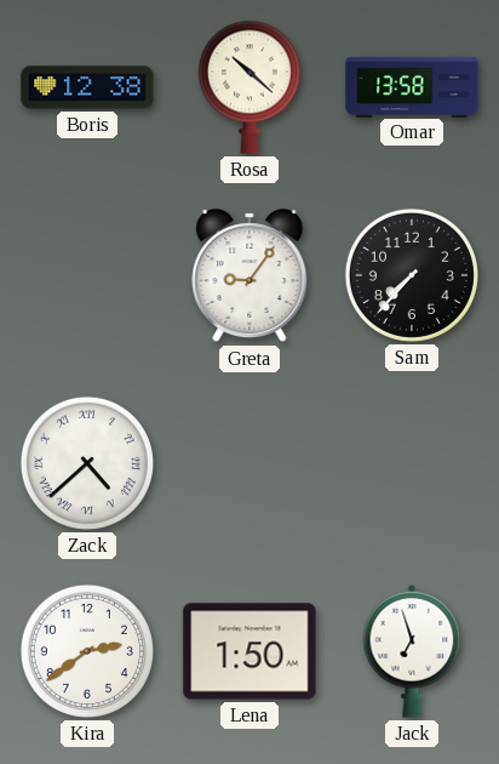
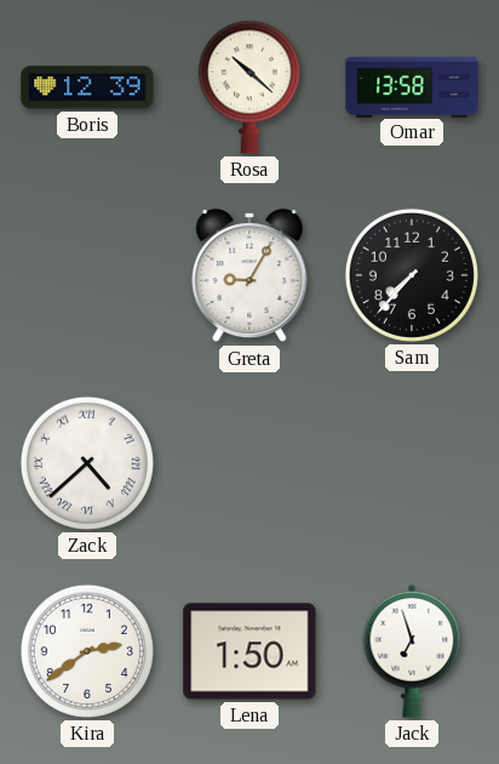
Boris: 12:38 -> 12:39 (87, 87)
Greta: 9:06 -> 9:05 (249, 275)
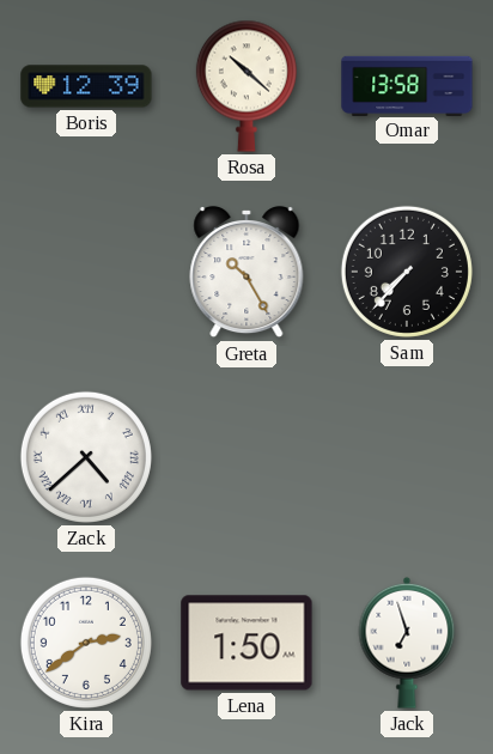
Greta: 9:05 -> 10:25 (246, 272)
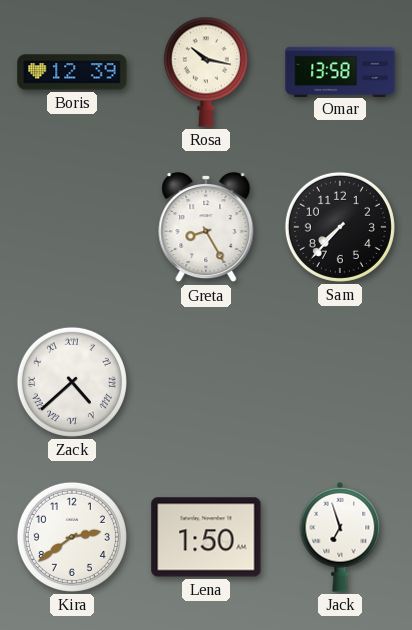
Rosa: 10:22 -> 10:17 (206, 72)
Greta: 10:25 -> 8:25 (206, 227)
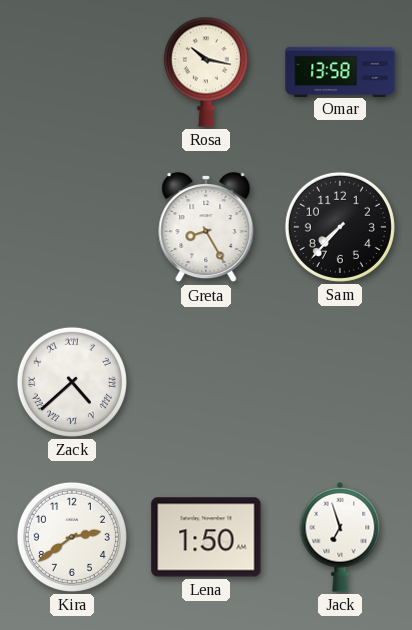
Boris: 12:39 -> none (72, 72)
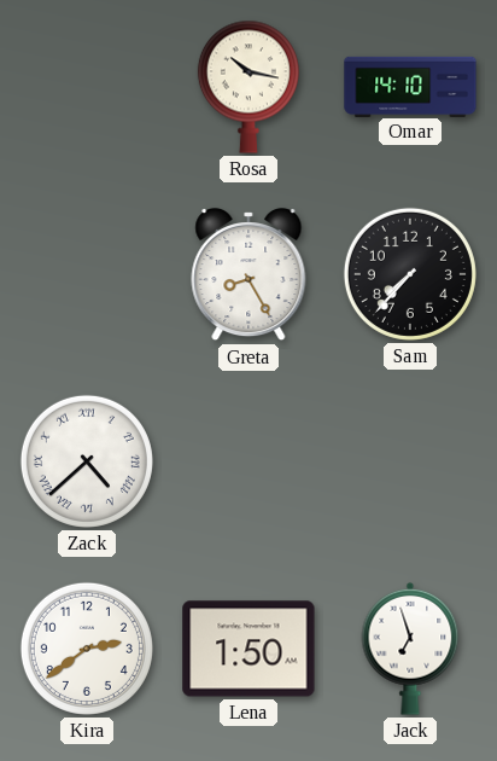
Omar: 13:58 -> 14:10 (410, 86)
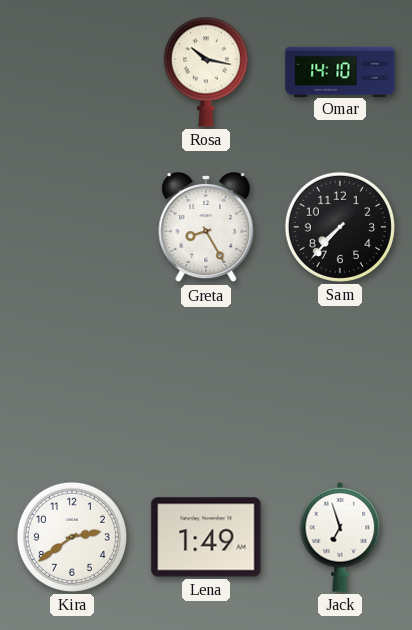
Zack: 4:38 -> none (87, 461)
Lena: 1:50 -> 1:49 (206, 537)
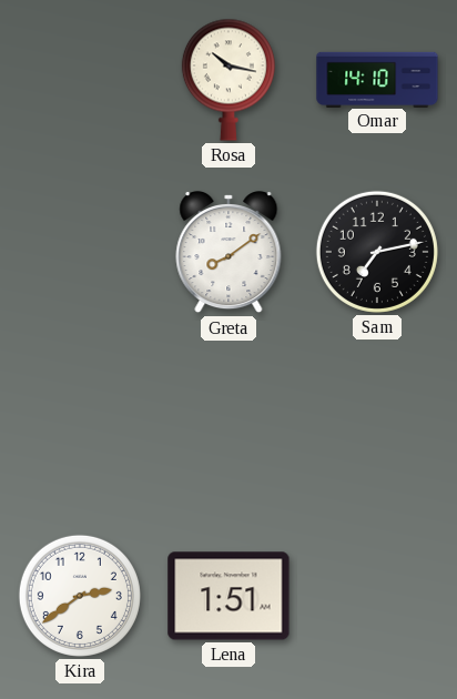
Greta: 8:25 -> 8:09 (228, 252)
Sam: 7:37 -> 7:13 (377, 252)
Lena: 1:49 -> 1:51 (228, 596)
Jack: 6:57 -> none (340, 537)
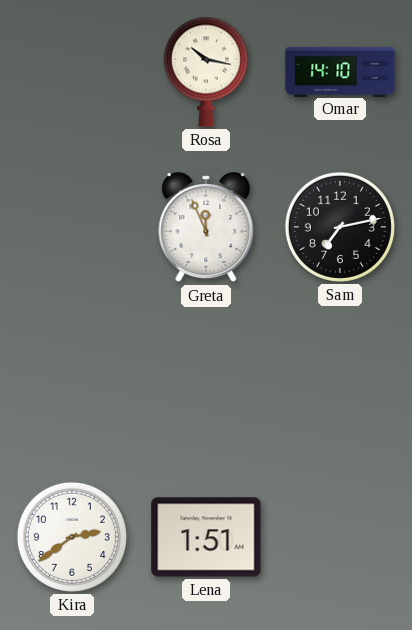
Greta: 8:09 -> 11:56 (206, 227)
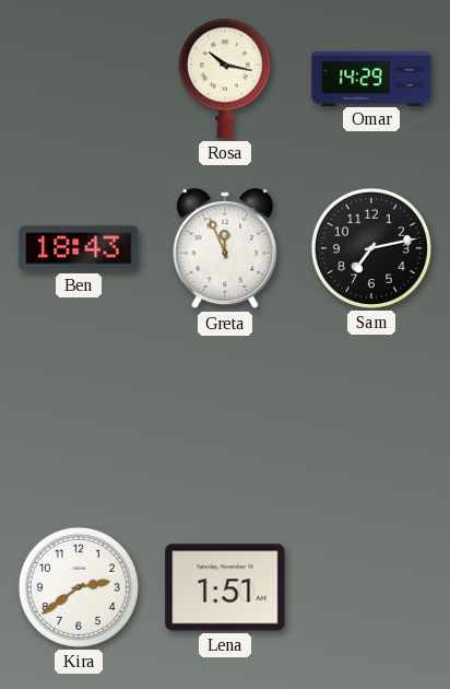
Omar: 14:10 -> 14:29 (371, 78)
Ben: none -> 18:43 (79, 248)
